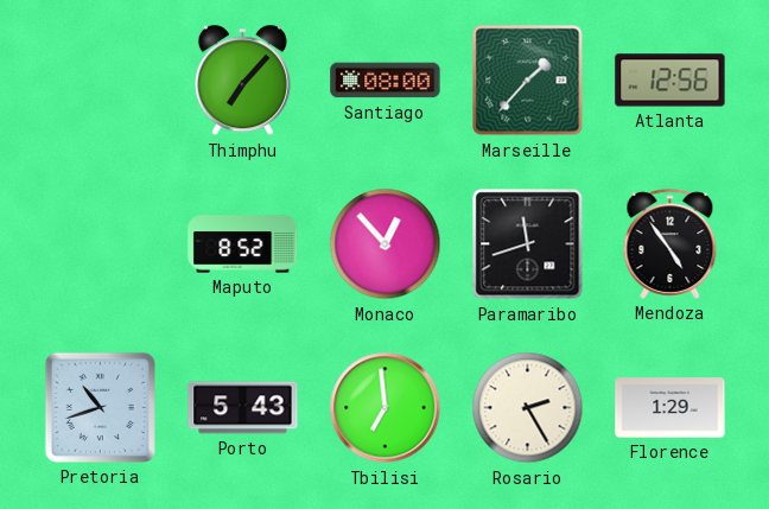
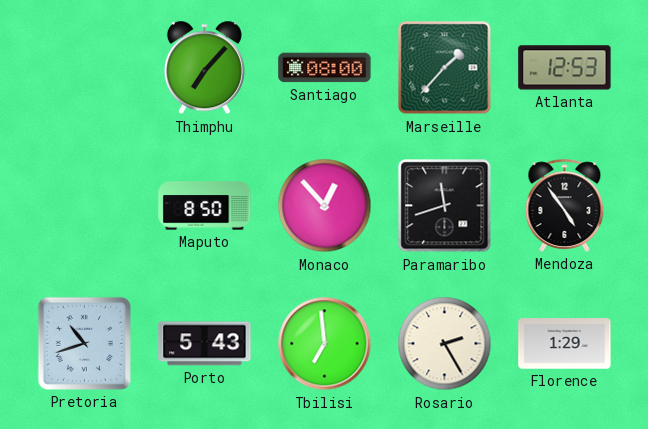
Atlanta: 12:56 -> 12:53 (565, 68)
Maputo: 8:52 -> 8:50 (205, 206)
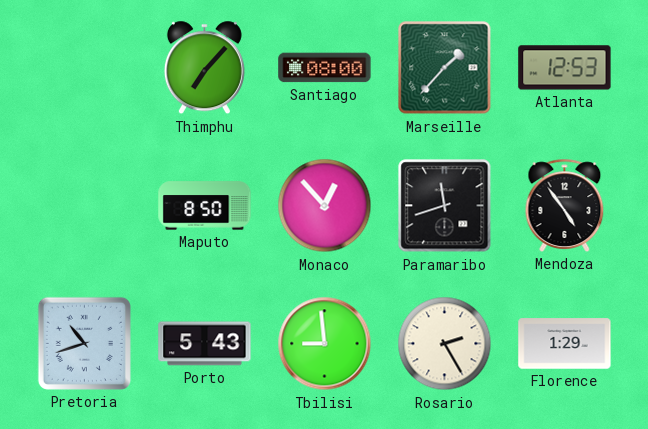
Tbilisi: 6:59 -> 8:59 (325, 344)
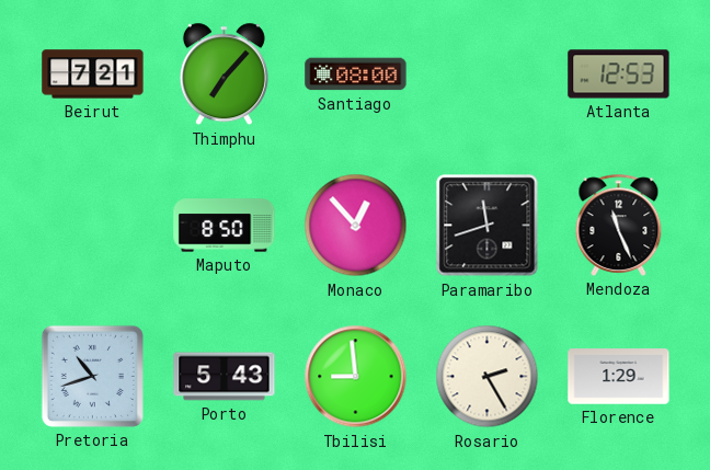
Beirut: none -> 7:21 (93, 74)
Marseille: 1:37 -> none (445, 68)
Mendoza: 4:54 -> 11:26 (619, 225)
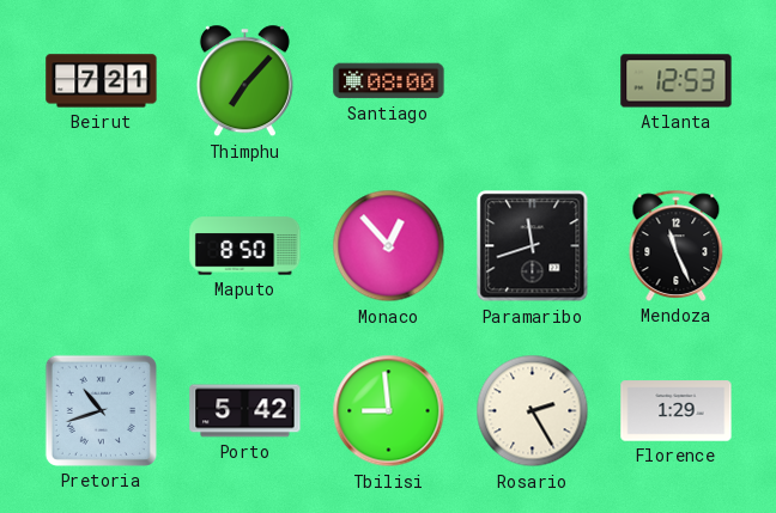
Porto: 5:43 -> 5:42 (245, 411)
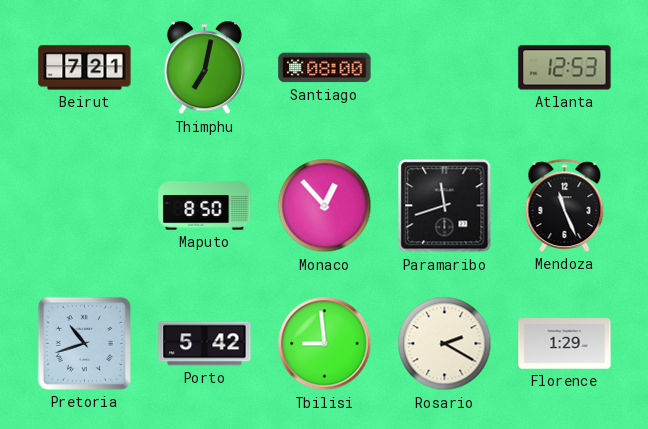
Thimphu: 7:07 -> 7:02 (204, 68)
Rosario: 2:25 -> 2:20 (445, 344)
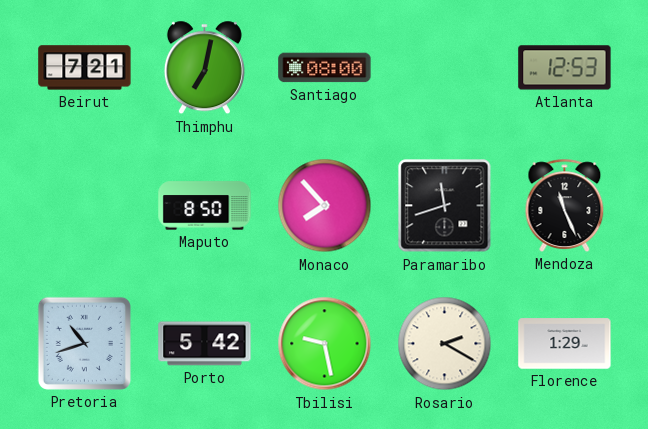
Monaco: 12:53 -> 7:53 (325, 206)
Tbilisi: 8:59 -> 9:28 (325, 344)
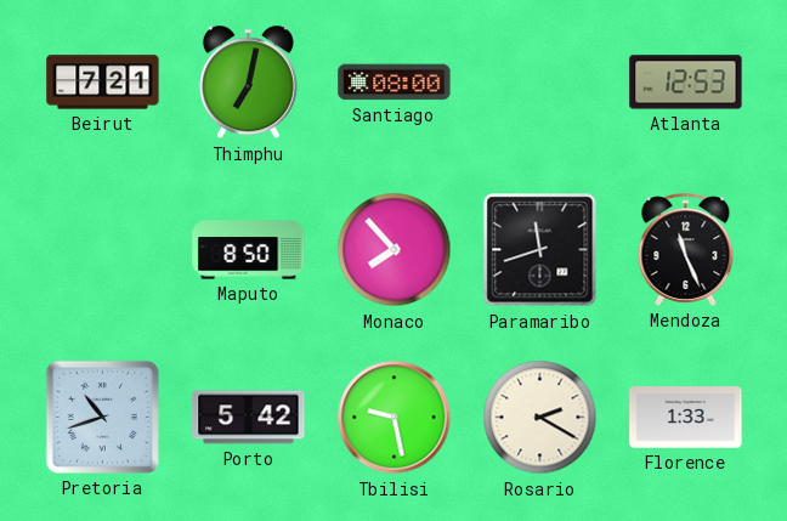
Florence: 1:29 -> 1:33 (686, 418)
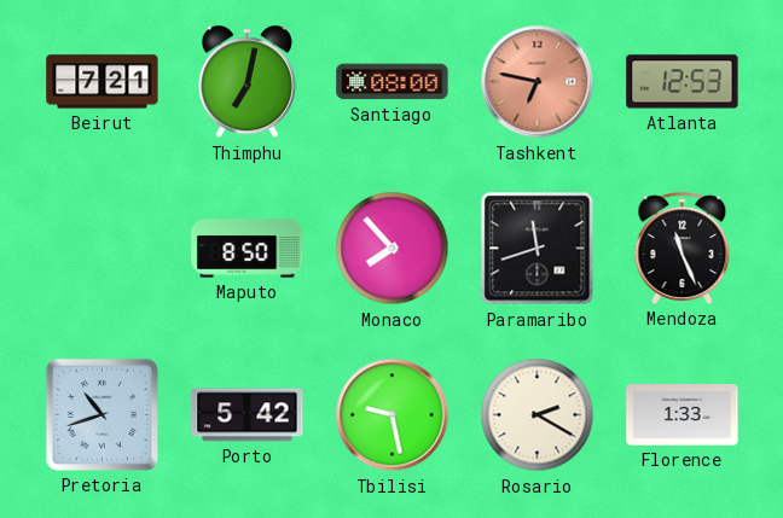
Tashkent: none -> 6:47 (538, 82)
